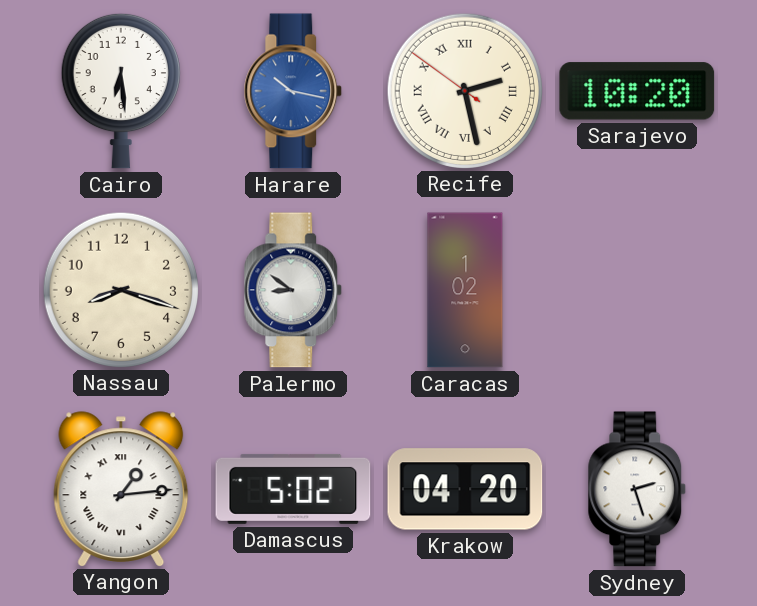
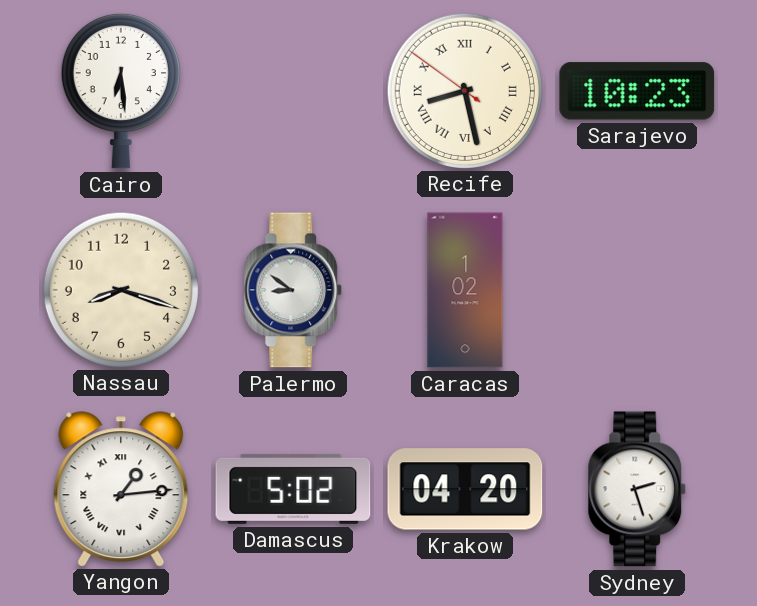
Harare: 10:17 -> none (293, 91)
Recife: 2:27 -> 8:27 (464, 90)
Sarajevo: 10:20 -> 10:23 (637, 91)
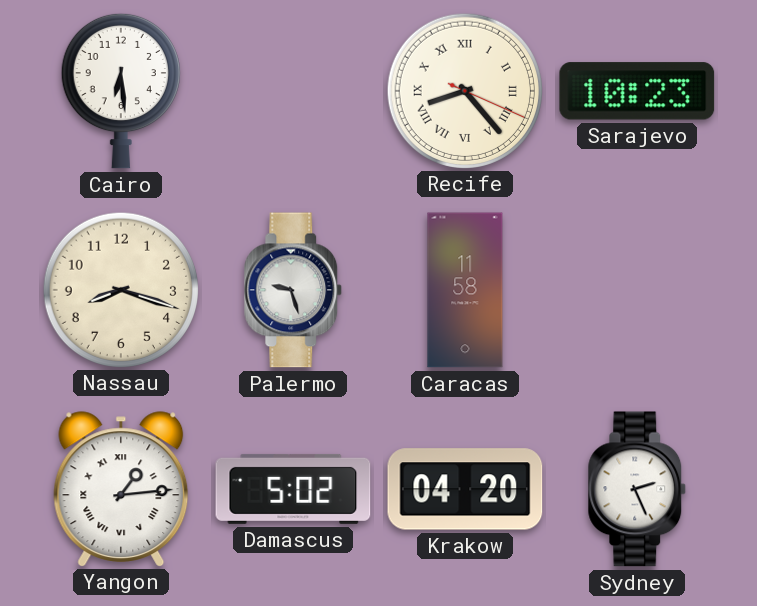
Recife: 8:27 -> 8:23 (464, 90)
Palermo: 8:51 -> 9:27 (293, 290)
Caracas: 1:02 -> 11:58 (465, 290)
Sydney: 2:27 -> 2:26 (637, 489)
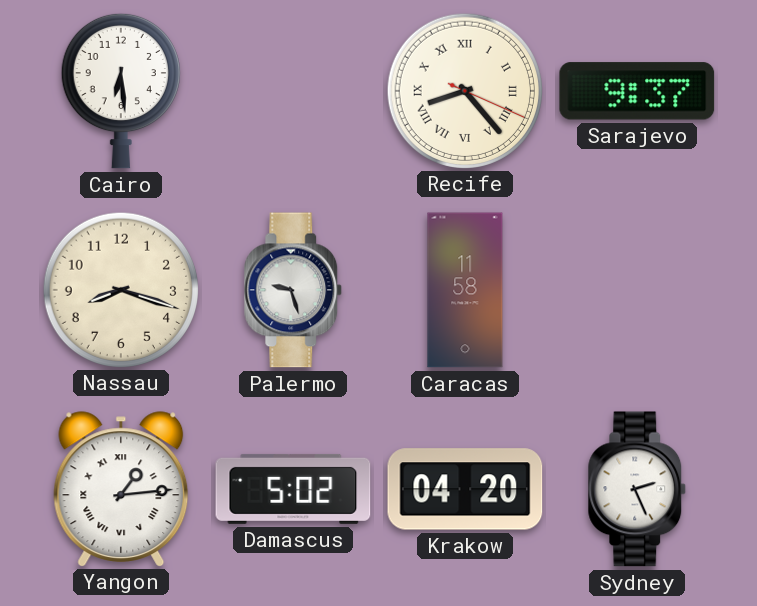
Sarajevo: 10:23 -> 9:37 (637, 91)
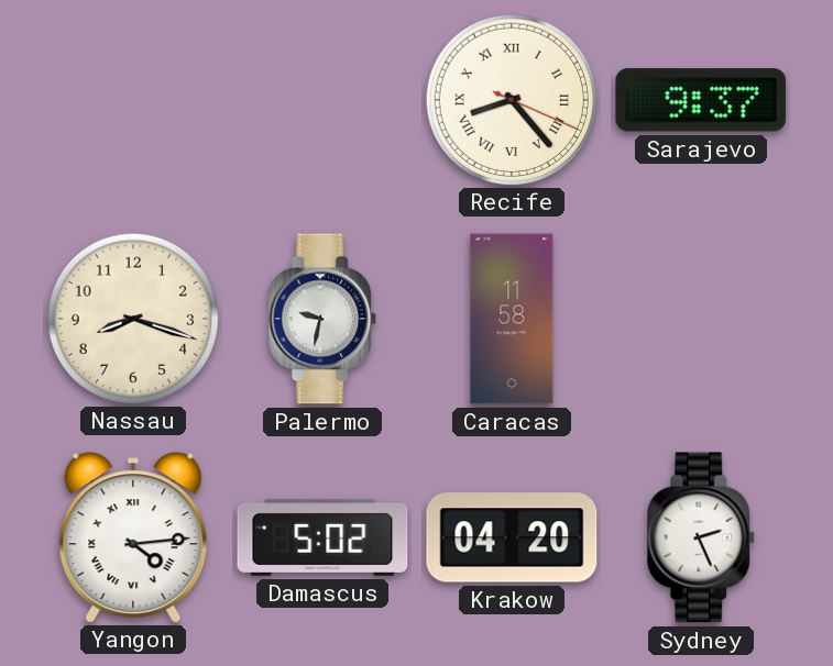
Cairo: 6:29 -> none (121, 91)
Palermo: 9:27 -> 9:32 (322, 319)
Yangon: 1:14 -> 4:14 (133, 537)
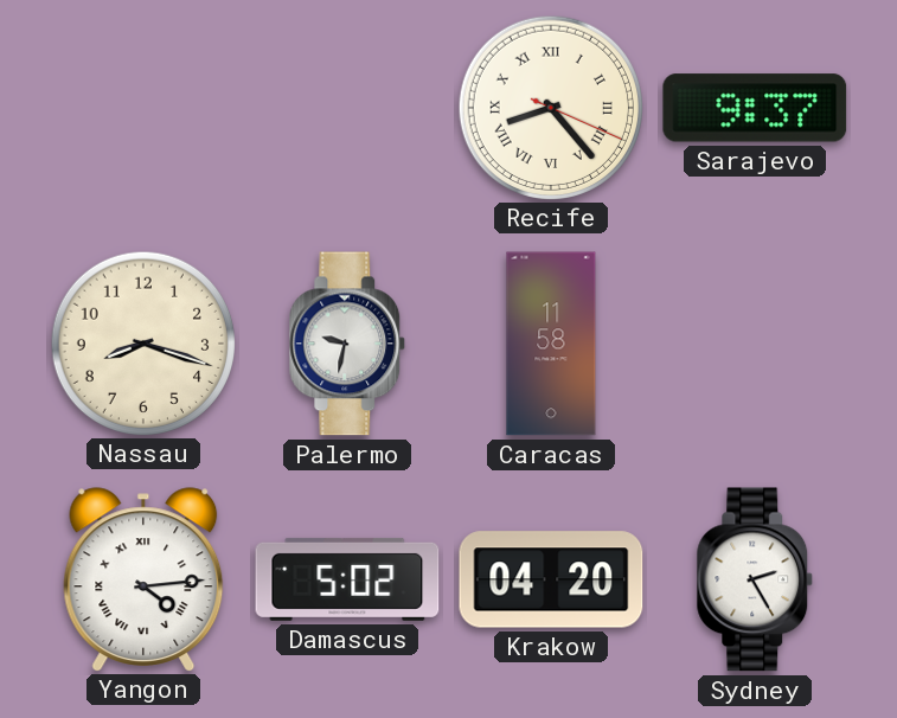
Sydney: 2:26 -> 2:25 (755, 579)
